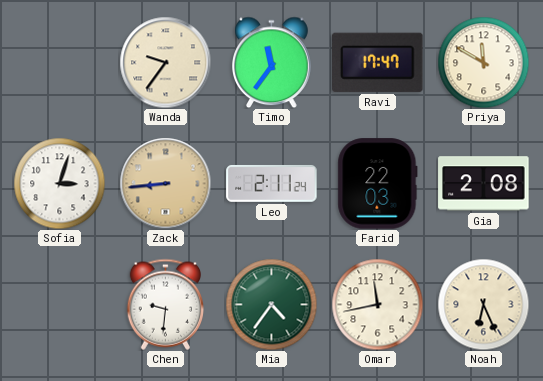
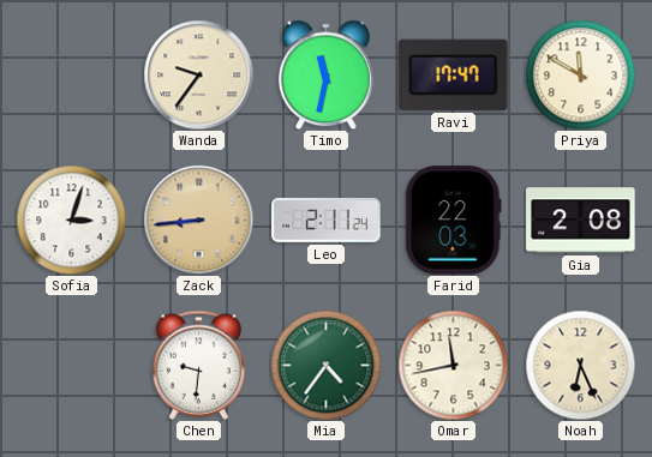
Timo: 11:36 -> 11:32 (327, 74)
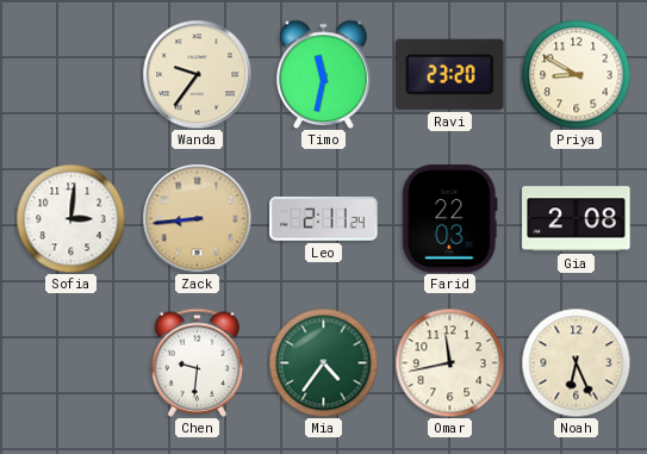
Ravi: 17:47 -> 23:20 (450, 74)
Priya: 11:50 -> 8:50 (576, 74)
Sofia: 3:03 -> 3:01 (70, 218)
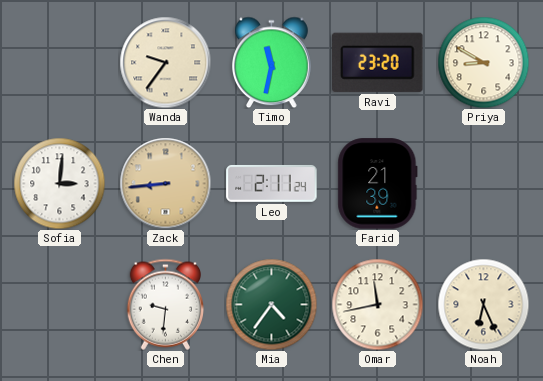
Farid: 22:03 -> 21:39 (378, 184)
Gia: 2:08 -> none (577, 219)
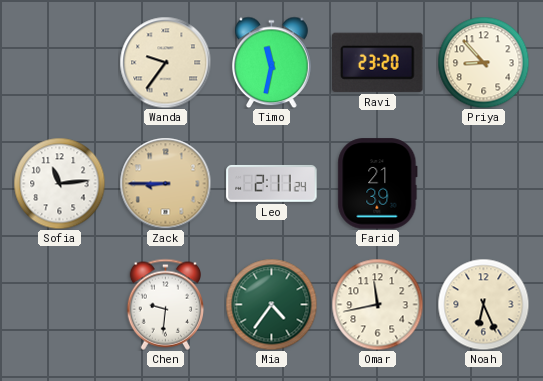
Priya: 8:50 -> 8:53 (483, 62)
Sofia: 3:01 -> 11:14 (59, 183)
Zack: 8:44 -> 8:45 (165, 183)
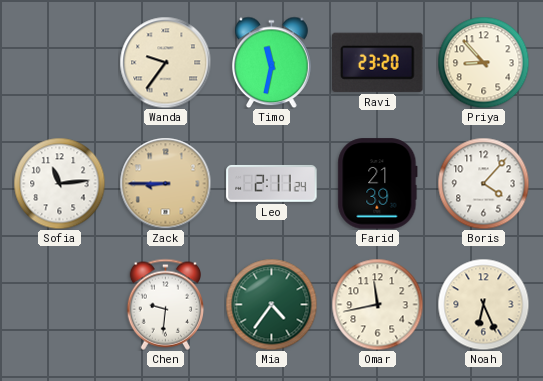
Boris: none -> 4:07 (483, 183)
